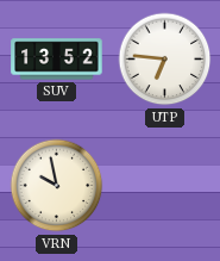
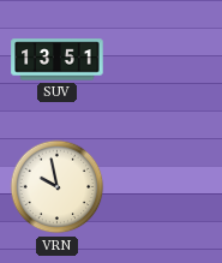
SUV: 13:52 -> 13:51 (58, 60)
UTP: 6:46 -> none (165, 60)
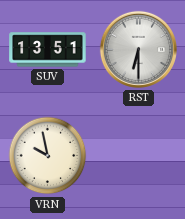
RST: none -> 6:30 (138, 49)
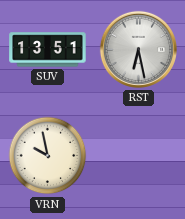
RST: 6:30 -> 6:28 (138, 49)
